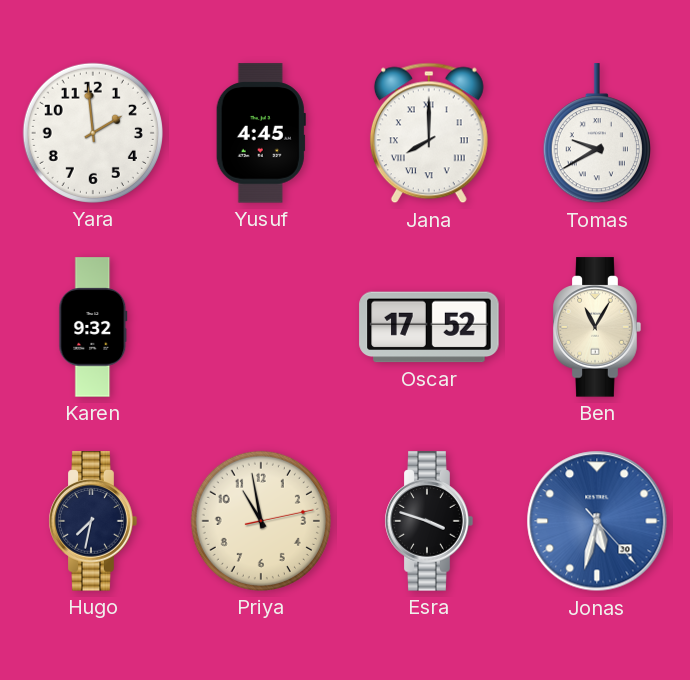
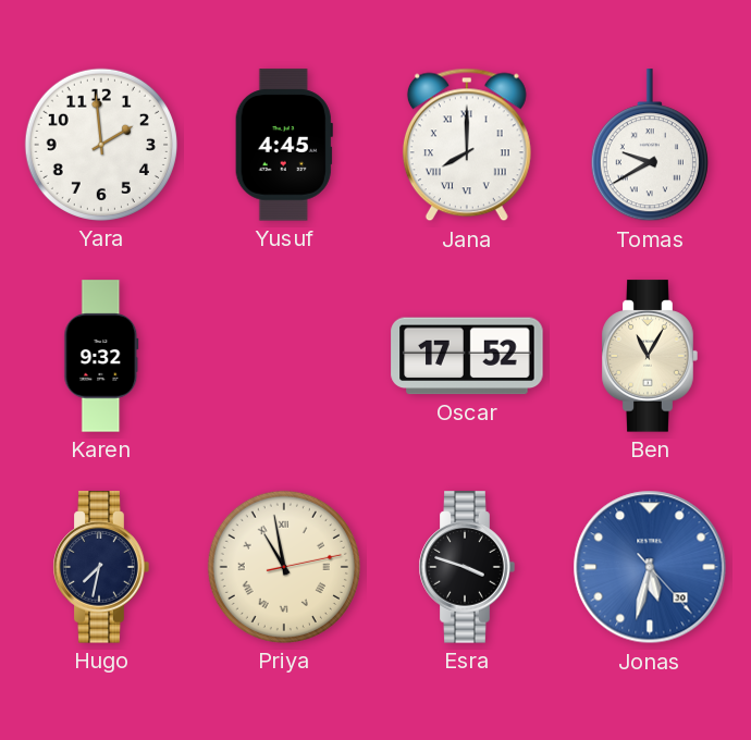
Priya numerals: Arabic -> Roman (284, 567)
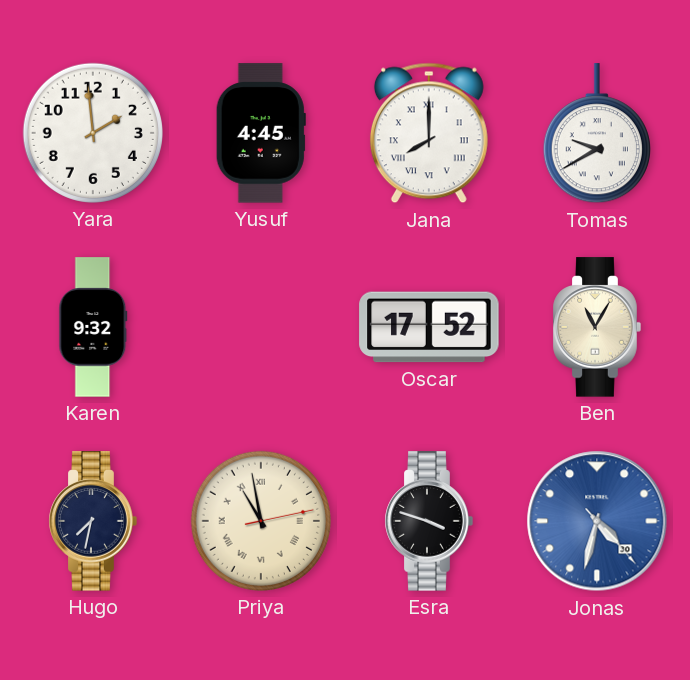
Jonas: 5:32 -> 4:32 (597, 521)
